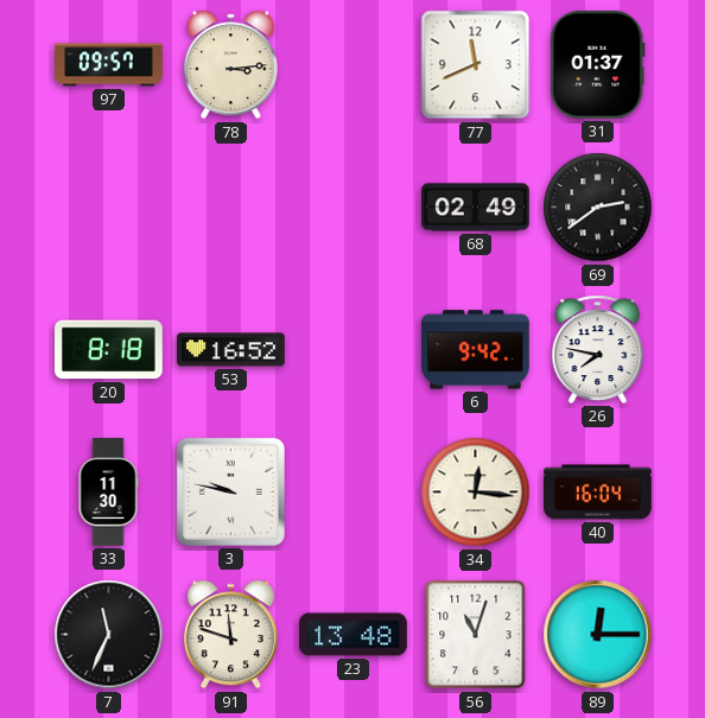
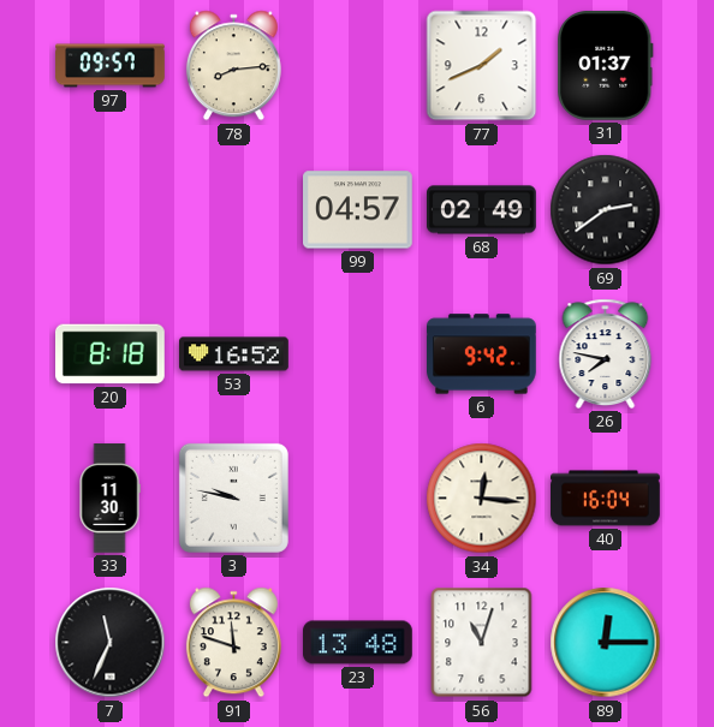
78: 3:14 -> 8:14 (233, 66)
77: 11:41 -> 1:41 (482, 66)
99: none -> 04:57 (358, 210)
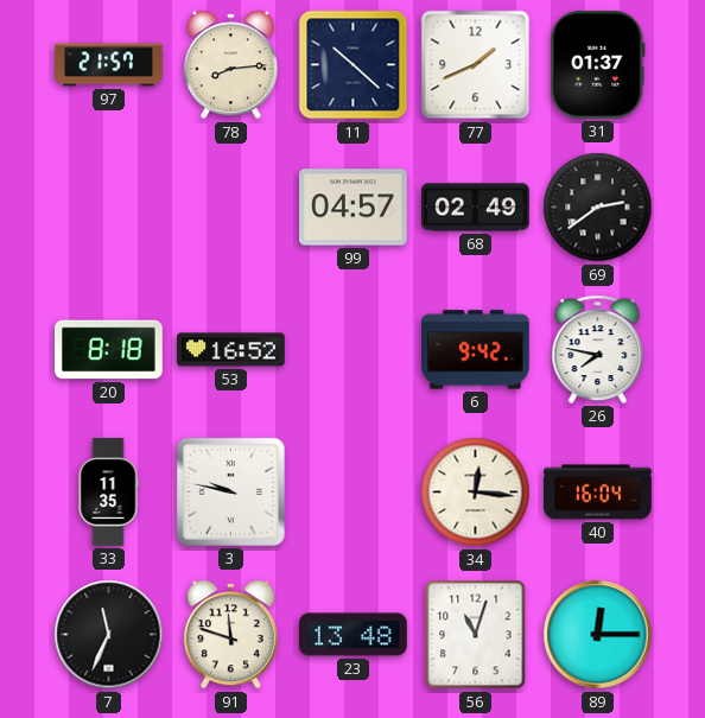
97: 09:57 -> 21:57 (109, 65)
11: none -> 10:22 (354, 65)
33: 11:30 -> 11:35 (108, 493)
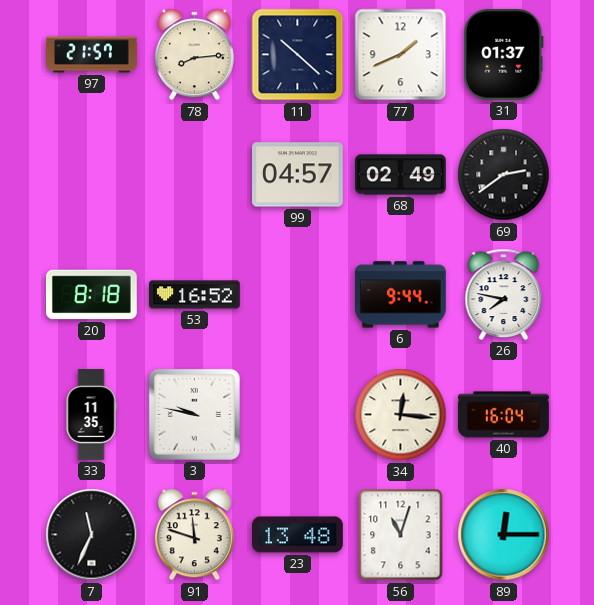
6: 9:42 -> 9:44 (401, 295)
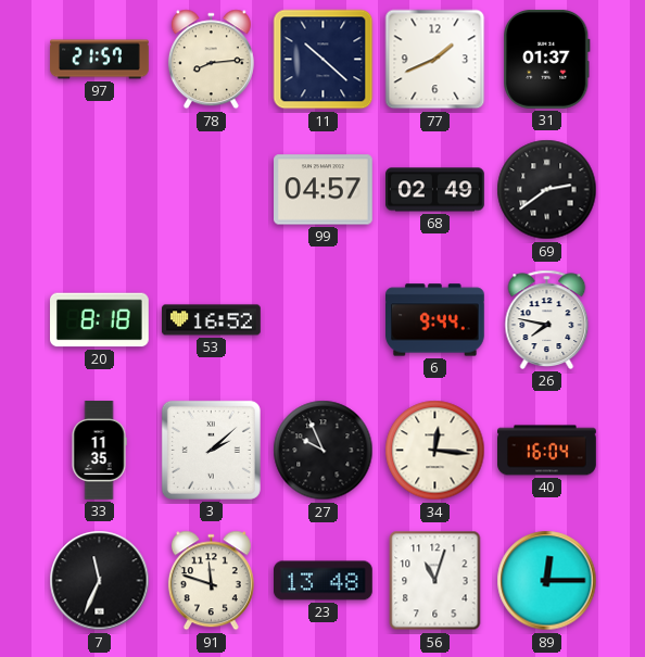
3: 9:47 -> 2:08 (211, 450)
27: none -> 9:56 (324, 451)
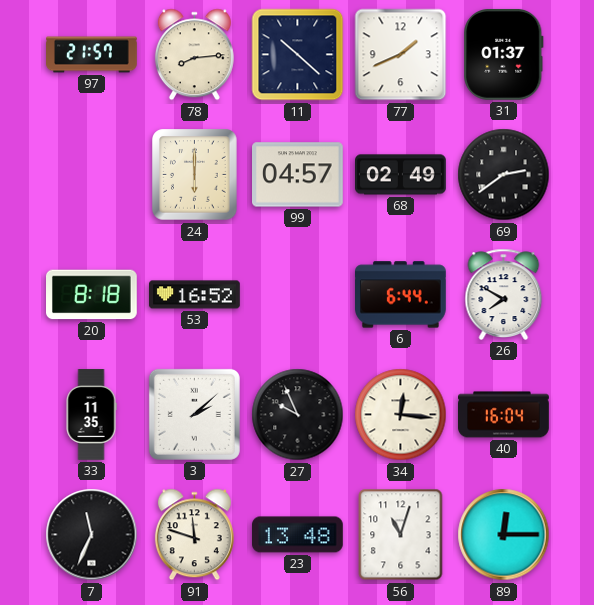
24: none -> 6:00 (195, 175)
6: 9:44 -> 6:44 (401, 295)
26: 7:47 -> 7:50 (504, 294)
